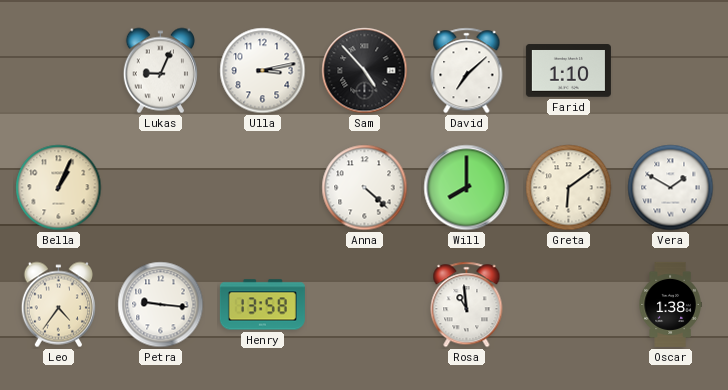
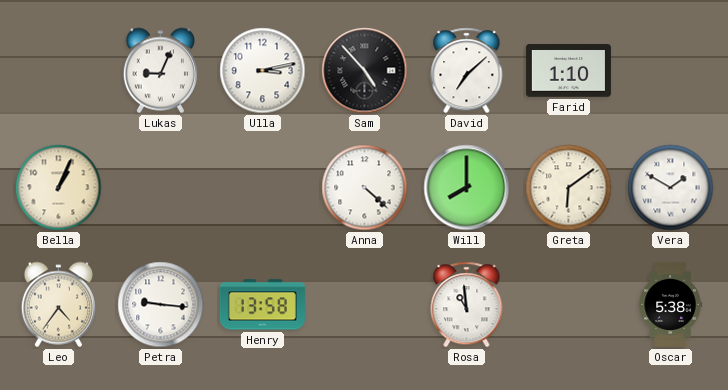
Oscar: 1:38 -> 5:38 (670, 304)
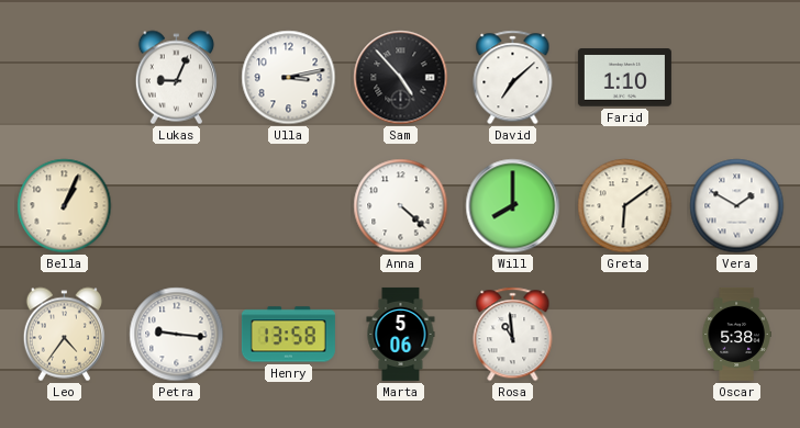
Marta: none -> 5:06 (401, 334)
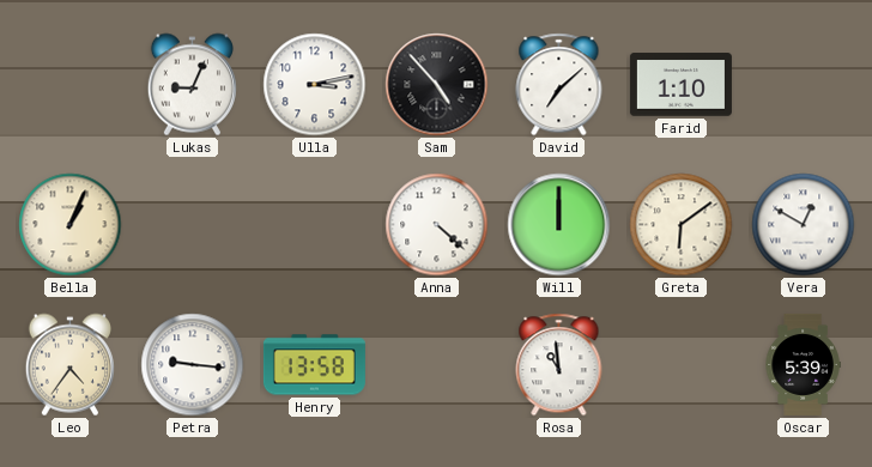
Will: 8:00 -> 12:00 (559, 225)
Vera: 1:50 -> 12:50 (804, 225)
Marta: 5:06 -> none (401, 334)
Oscar: 5:38 -> 5:39 (803, 364)
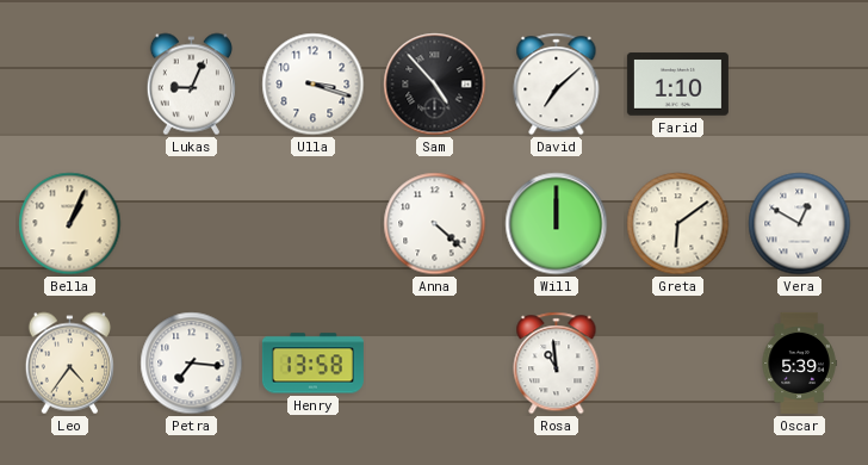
Ulla: 3:13 -> 3:18 (314, 85)
Petra: 9:16 -> 7:16 (192, 364)
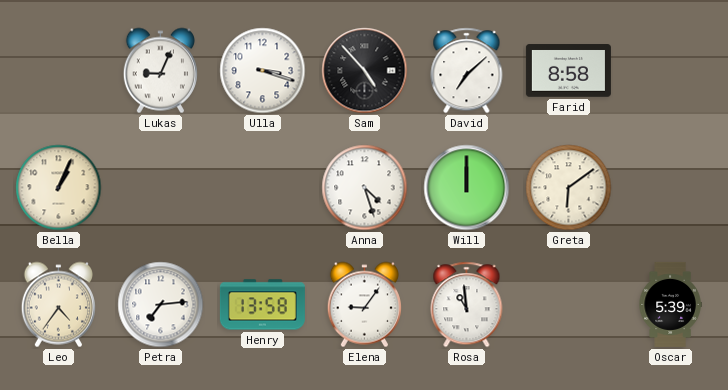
Farid: 1:10 -> 8:58 (568, 71)
Anna: 4:22 -> 4:27 (365, 188)
Vera: 12:50 -> none (800, 224)
Petra: 7:16 -> 7:14 (161, 305)
Elena: none -> 9:06 (364, 305)
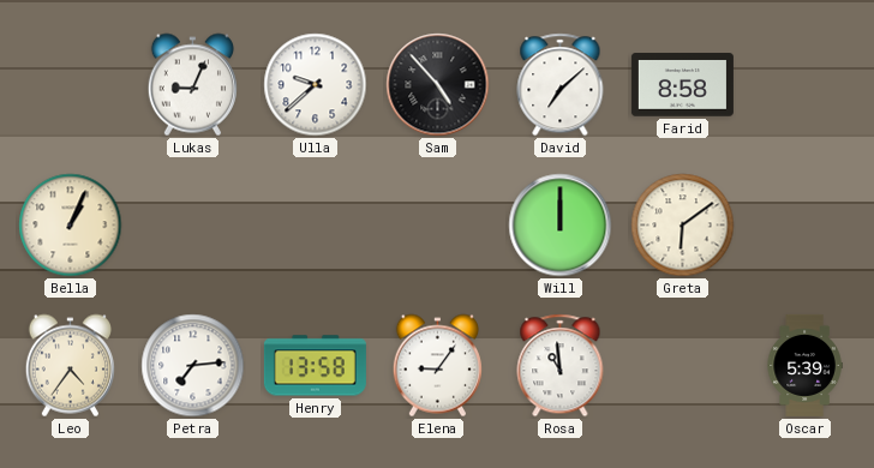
Ulla: 3:18 -> 9:38 (316, 85)
Anna: 4:27 -> none (365, 188)
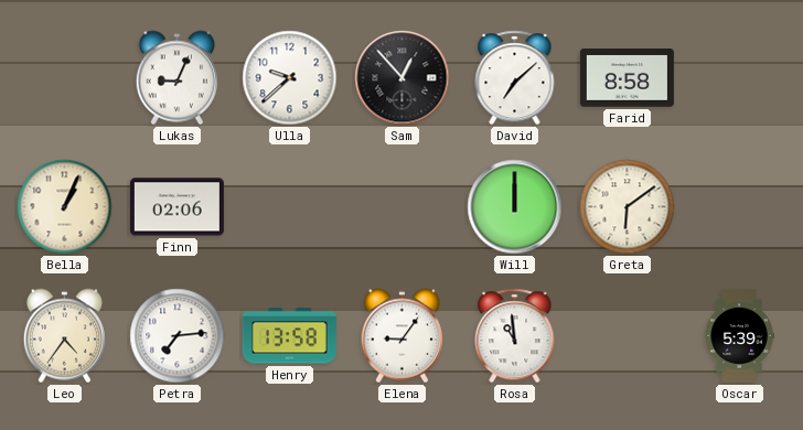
Sam: 4:53 -> 12:53 (403, 78)
Finn: none -> 02:06 (176, 207)
